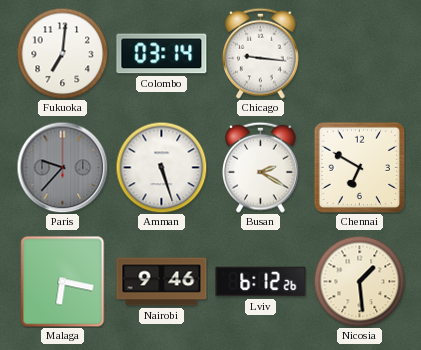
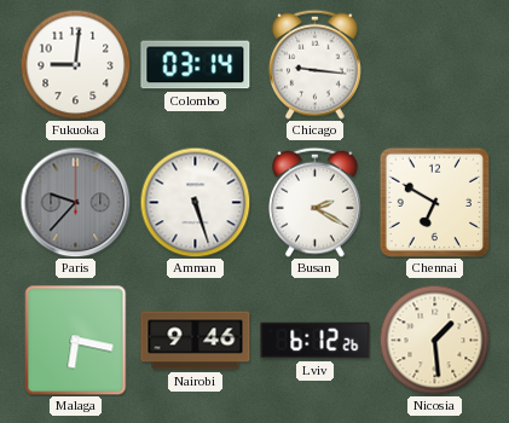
Fukuoka: 7:01 -> 9:01 (75, 64)
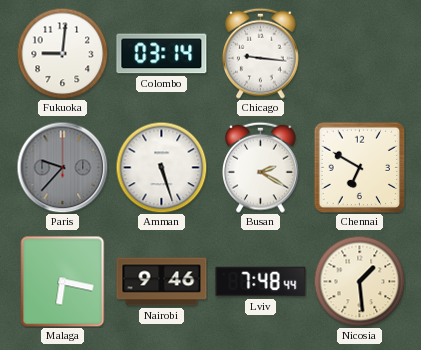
Lviv: 6:12 -> 7:48 (261, 282)
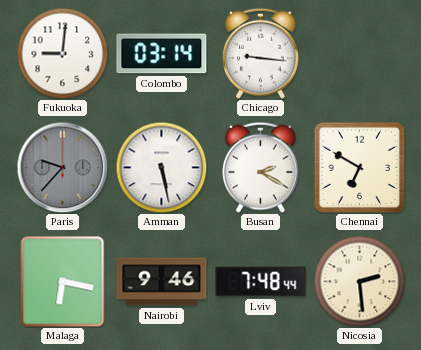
Amman: 5:27 -> 5:28 (161, 167)
Nicosia: 1:29 -> 2:29 (359, 281)
